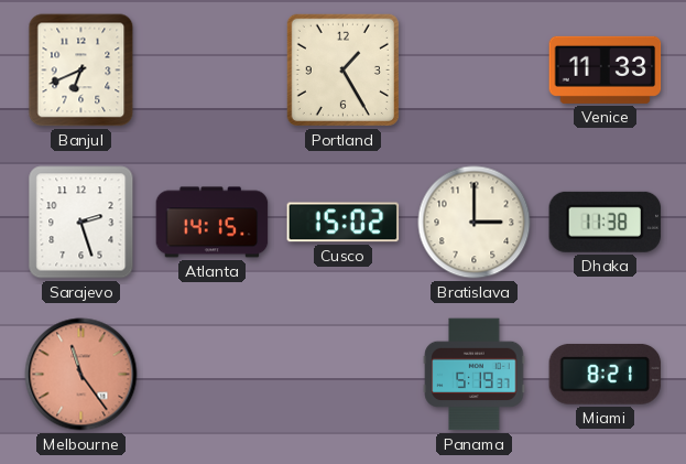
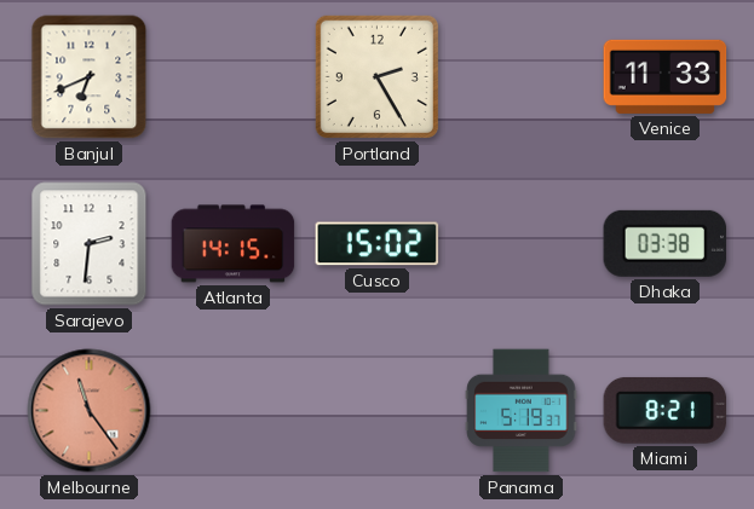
Portland: 1:25 -> 2:25 (376, 76)
Sarajevo: 2:27 -> 2:31 (90, 244)
Bratislava: 3:00 -> none (475, 223)
Dhaka: 11:38 -> 03:38 (666, 243)
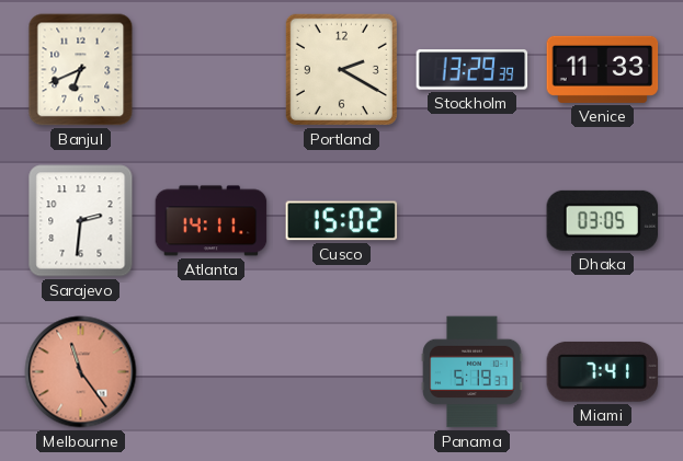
Portland: 2:25 -> 2:20 (341, 69)
Stockholm: none -> 13:29 (473, 70)
Atlanta: 14:15 -> 14:11 (212, 221)
Dhaka: 03:38 -> 03:05 (603, 220)
Miami: 8:21 -> 7:41 (603, 371)
